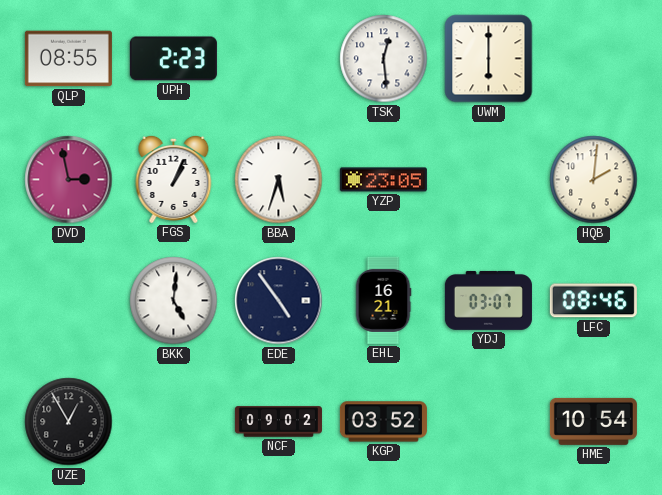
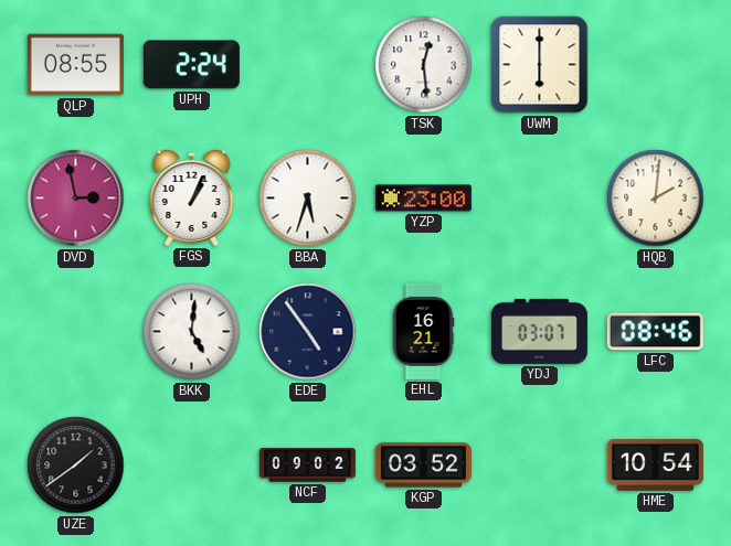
UPH: 2:23 -> 2:24 (191, 65)
YZP: 23:05 -> 23:00 (423, 199)
UZE: 12:55 -> 1:39 (76, 465)
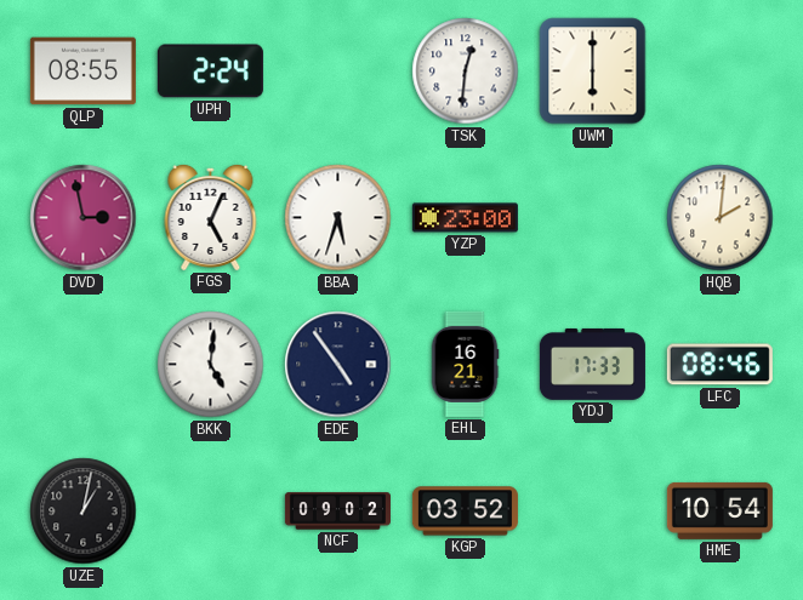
TSK: 12:29 -> 12:31 (466, 72)
FGS: 1:04 -> 5:04 (211, 217)
YDJ: 03:07 -> 17:33 (592, 364)
UZE: 1:39 -> 1:02 (84, 512)
